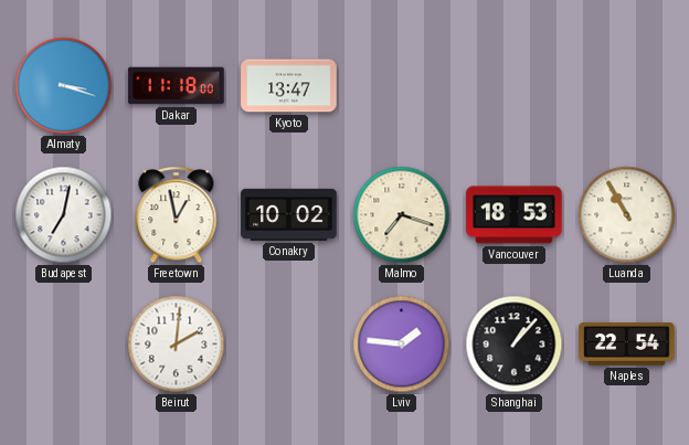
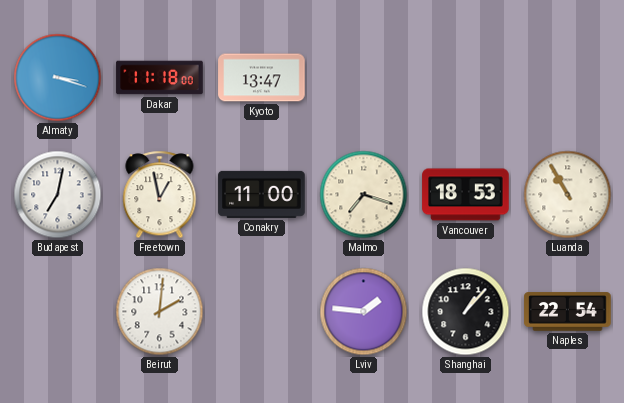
Conakry: 10:02 -> 11:00 (262, 194)
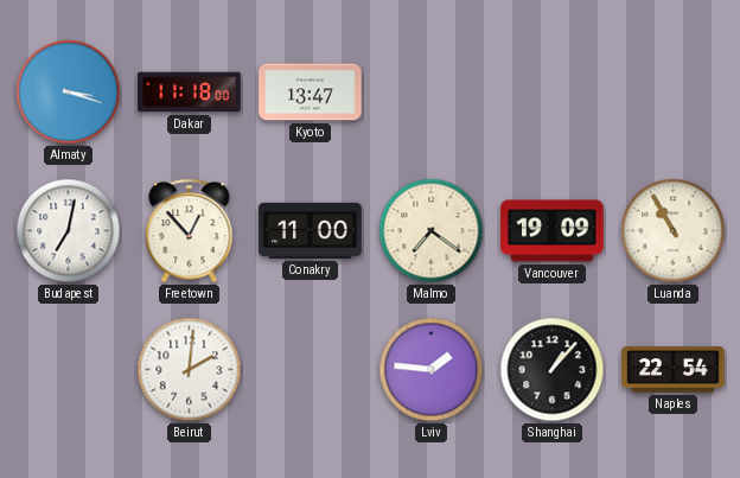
Freetown: 12:58 -> 12:53 (190, 231)
Malmo: 7:18 -> 7:21 (432, 231)
Vancouver: 18:53 -> 19:09 (553, 231)
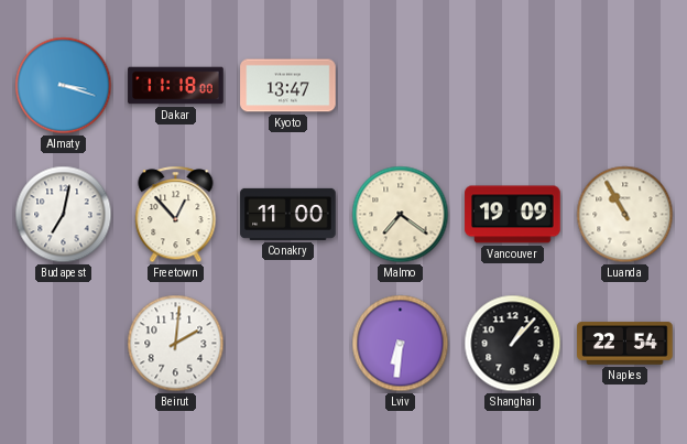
Lviv: 1:46 -> 6:31 (401, 344)
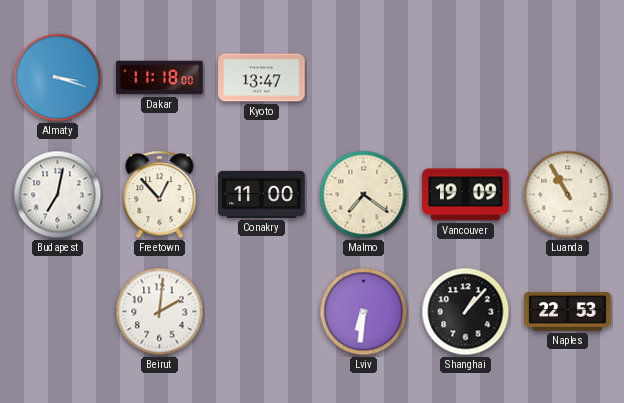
Naples: 22:54 -> 22:53 (568, 312)
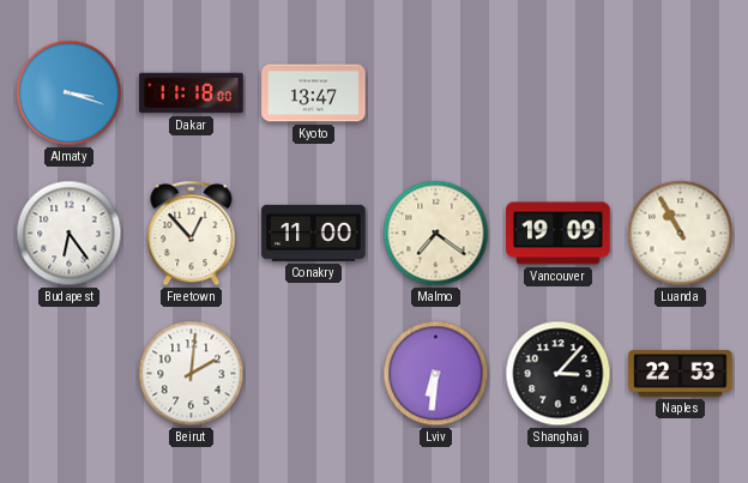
Budapest: 7:02 -> 6:24 (70, 234)
Shanghai: 1:07 -> 3:07 (559, 374)
